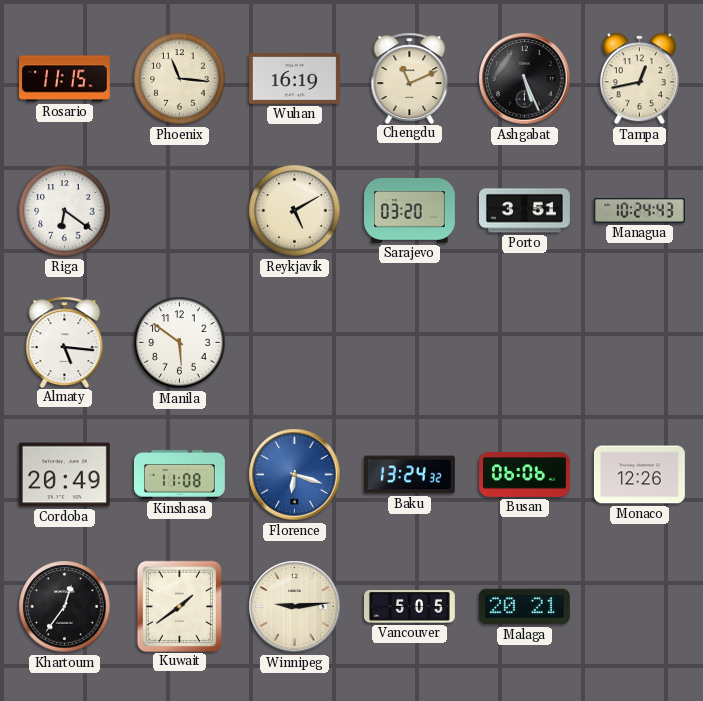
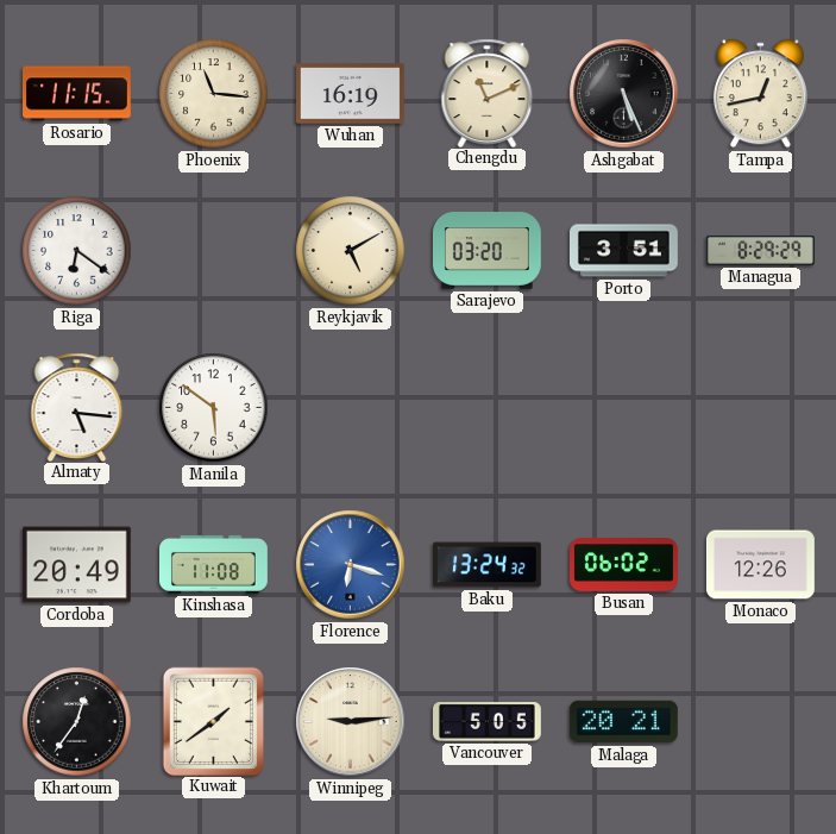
Managua: 10:24 -> 8:29 (760, 250)
Busan: 06:06 -> 06:02 (624, 565)
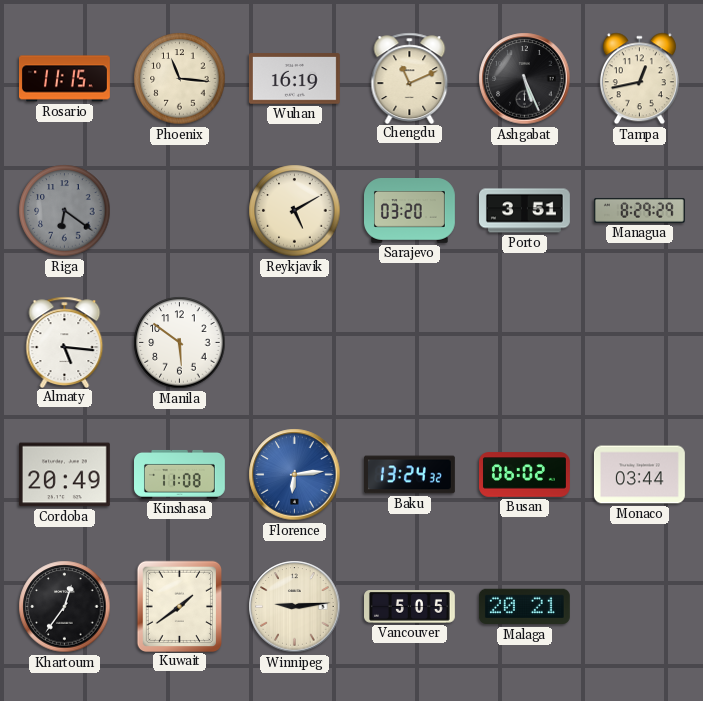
Riga dial: white -> grey (65, 211)
Florence: 6:18 -> 6:14 (295, 475)
Monaco: 12:26 -> 03:44 (639, 475)
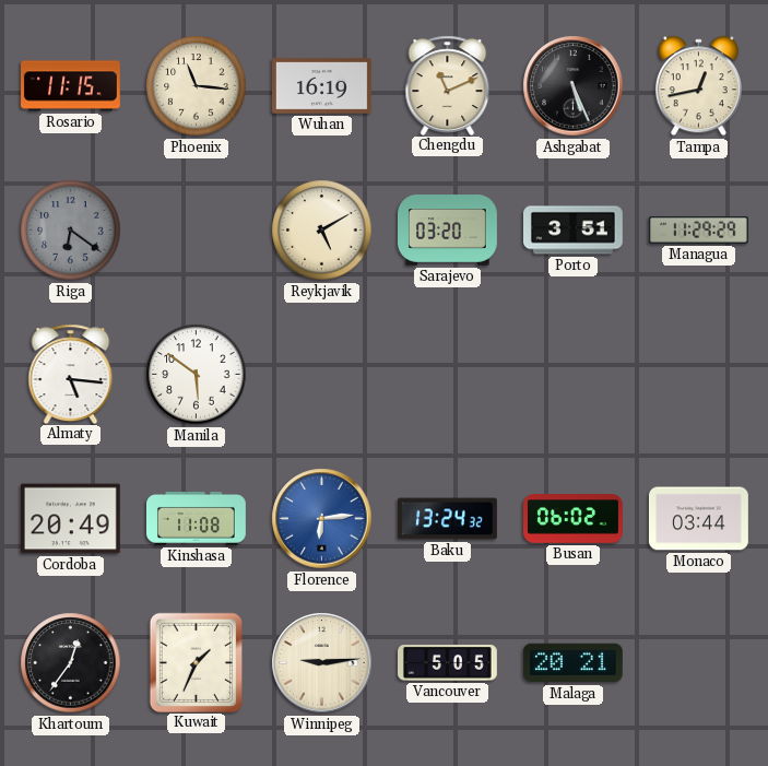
Managua: 8:29 -> 11:29 (698, 229)
Kuwait: 1:39 -> 1:34 (196, 662)
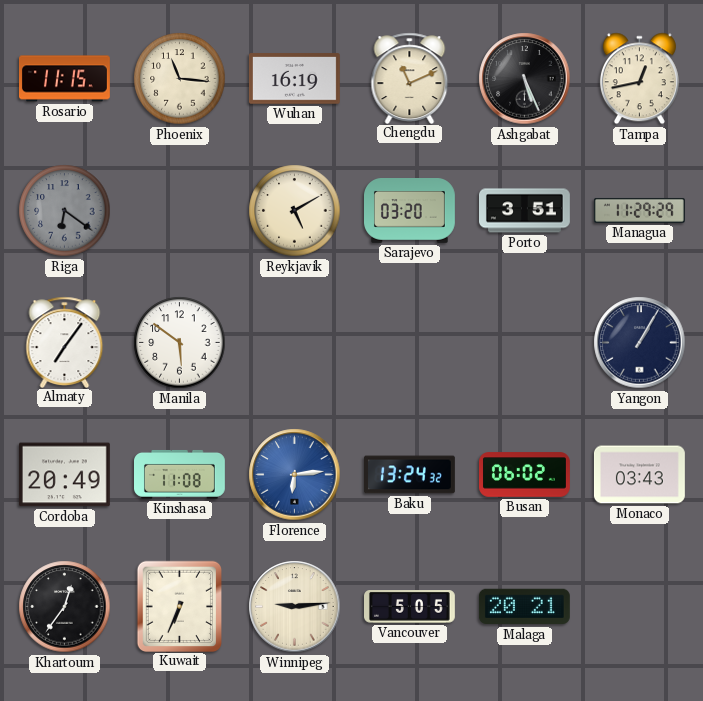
Almaty: 5:16 -> 7:06 (65, 342)
Yangon: none -> 1:05 (640, 343)
Monaco: 03:44 -> 03:43 (639, 475)
Kuwait: 1:34 -> 6:34 (179, 606)
